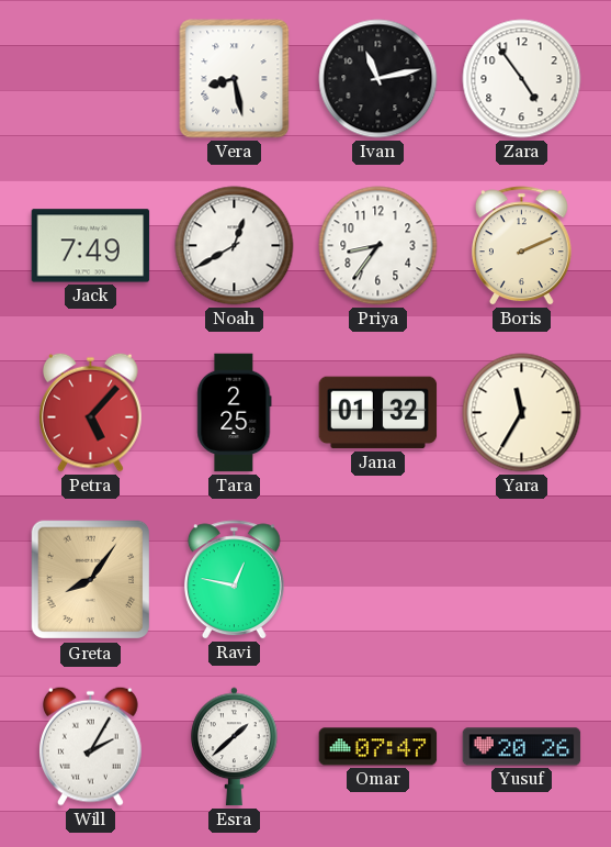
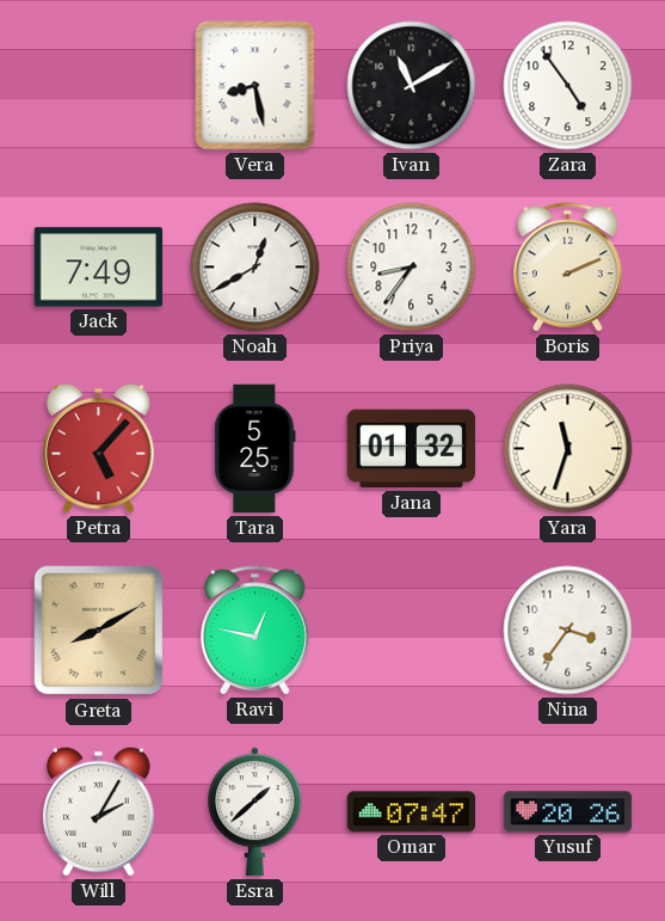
Ivan: 11:13 -> 11:10 (412, 86)
Tara: 2:25 -> 5:25 (255, 449)
Yara: 11:35 -> 11:33 (568, 449)
Greta: 8:06 -> 8:10 (99, 631)
Nina: none -> 3:36 (568, 631)
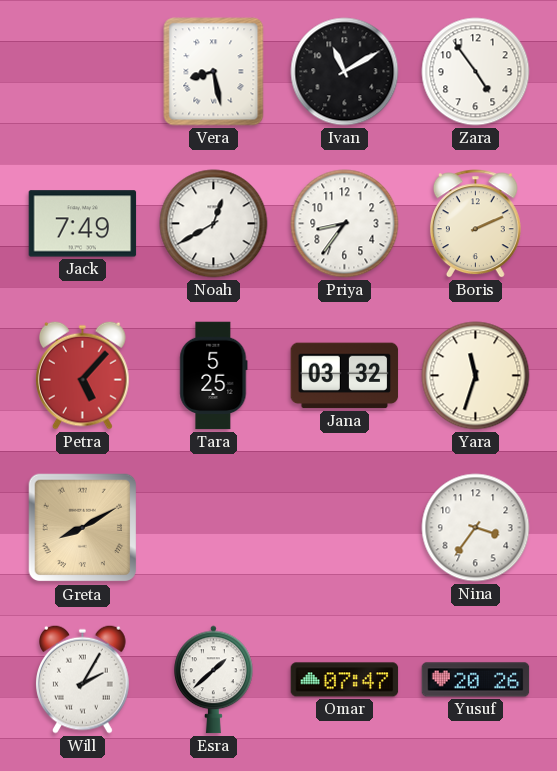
Jana: 01:32 -> 03:32 (345, 376)
Ravi: 12:47 -> none (254, 631)
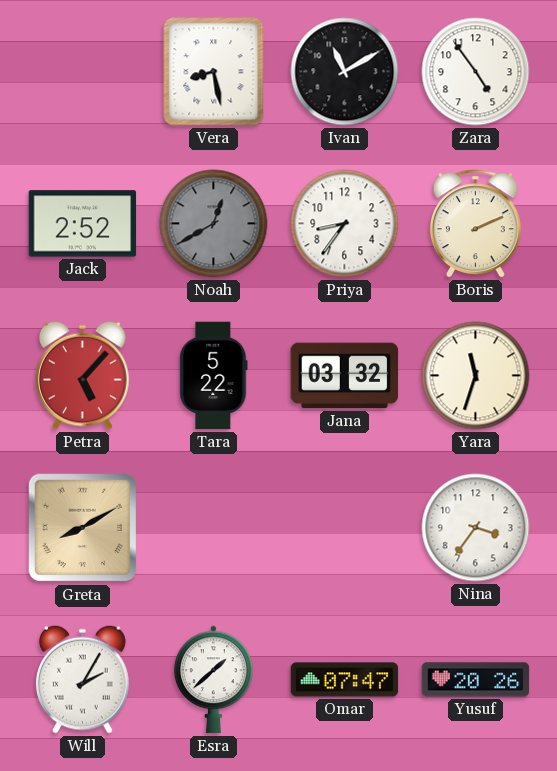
Jack: 7:49 -> 2:52 (83, 224)
Noah dial: white -> grey (214, 224)
Tara: 5:25 -> 5:22 (214, 376)
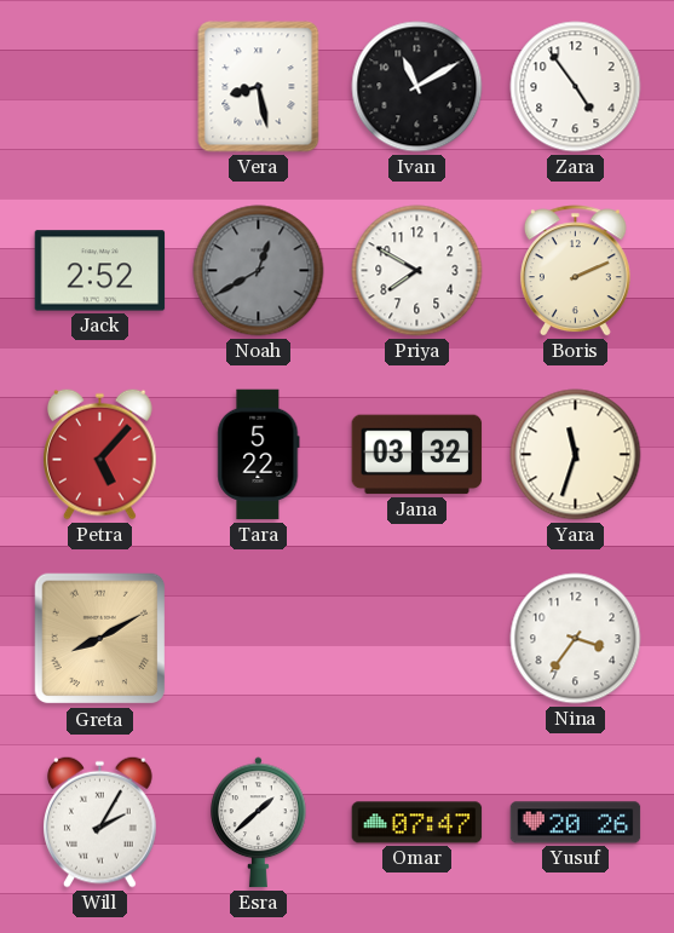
Priya: 8:36 -> 7:50 (417, 271)
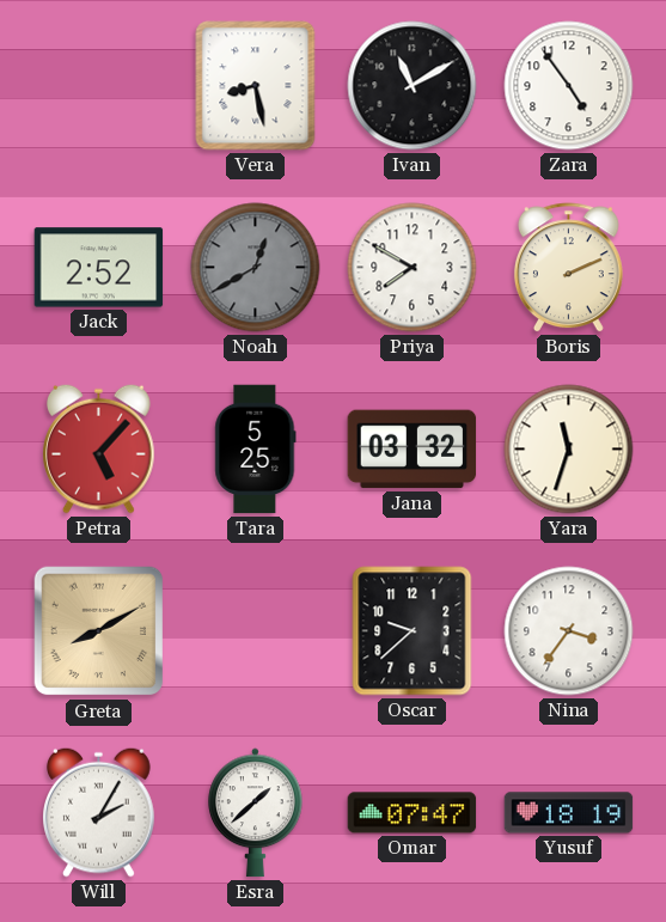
Tara: 5:22 -> 5:25 (256, 450)
Oscar: none -> 9:38 (413, 631)
Yusuf: 20:26 -> 18:19 (569, 813)
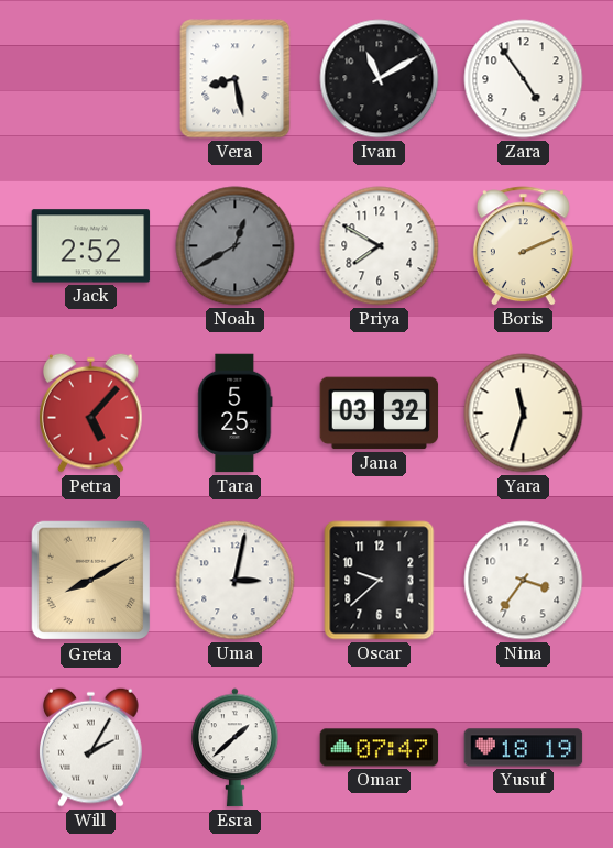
Uma: none -> 3:02 (236, 581)
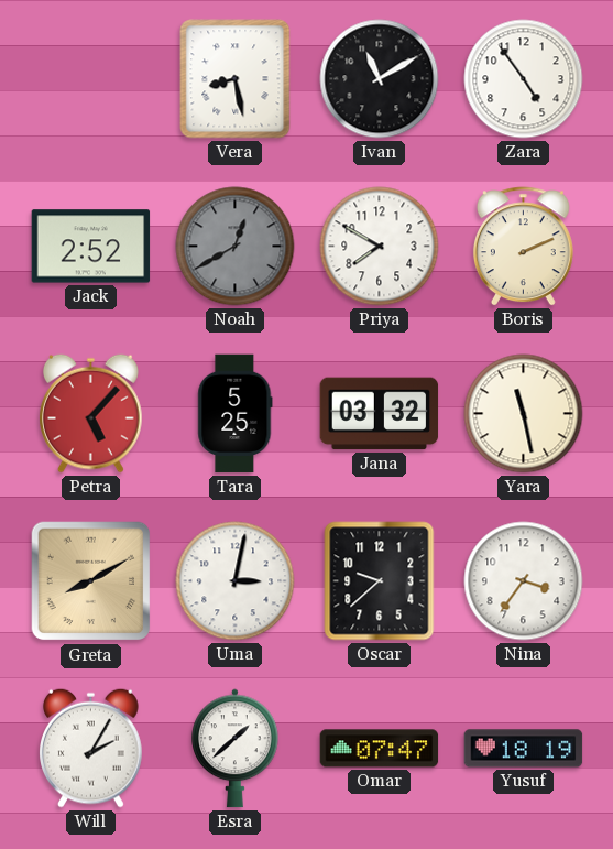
Yara: 11:33 -> 11:28 (524, 414)
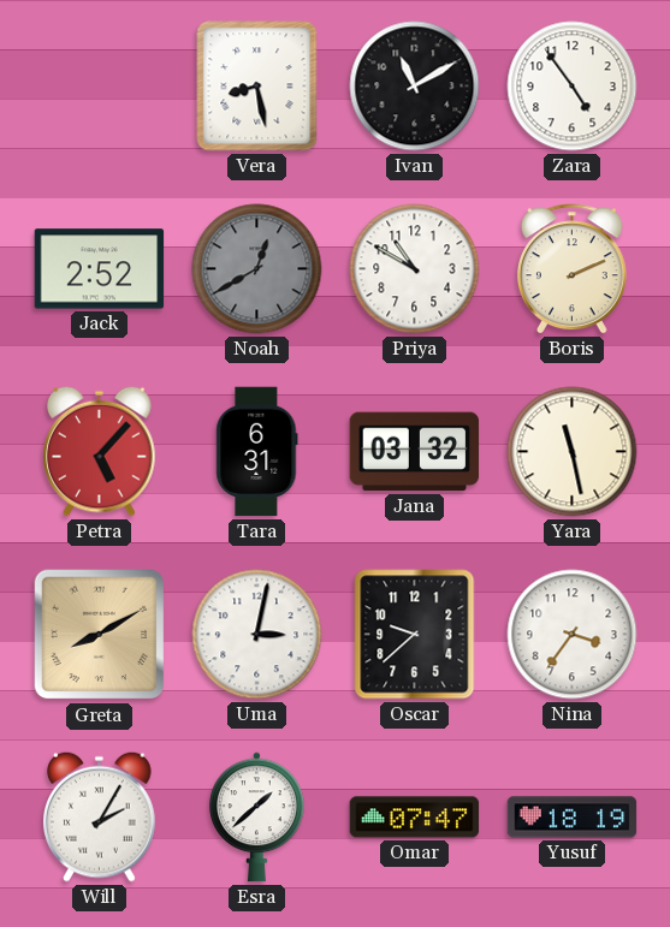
Priya: 7:50 -> 10:50 (415, 269)
Tara: 5:25 -> 6:31 (257, 452)
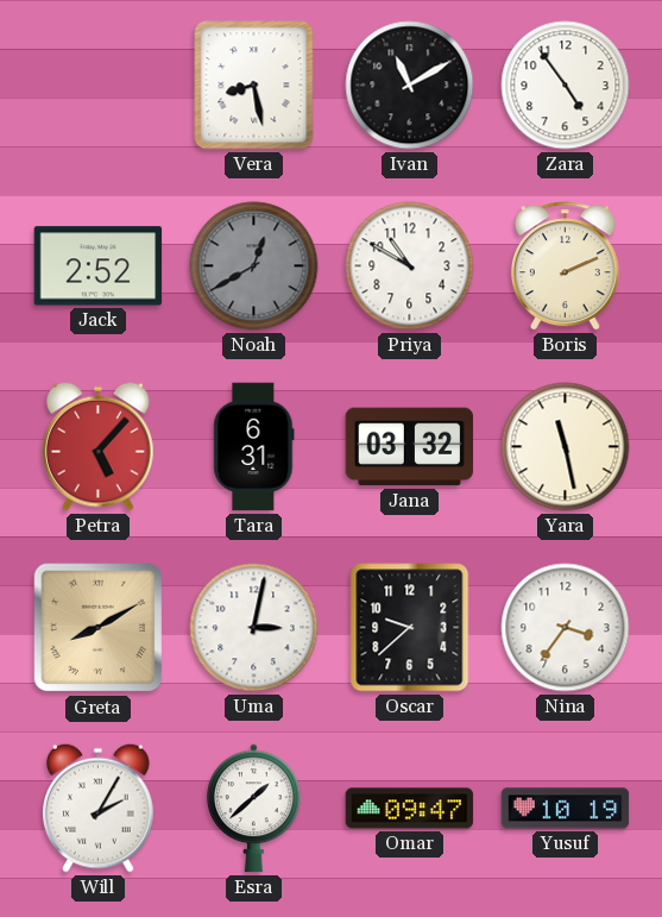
Omar: 07:47 -> 09:47 (410, 809)
Yusuf: 18:19 -> 10:19 (566, 809)
